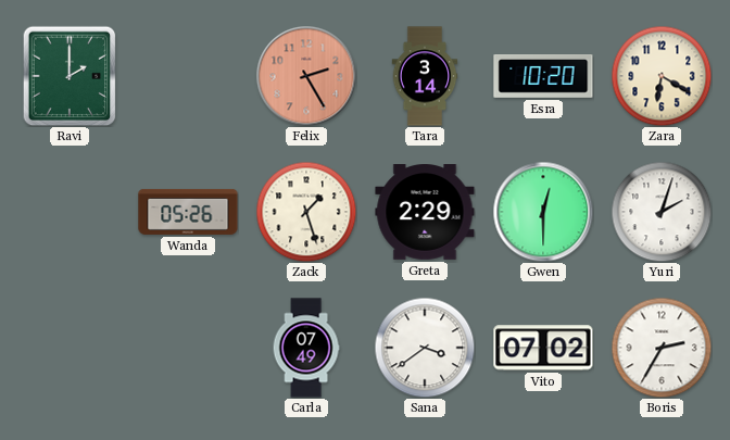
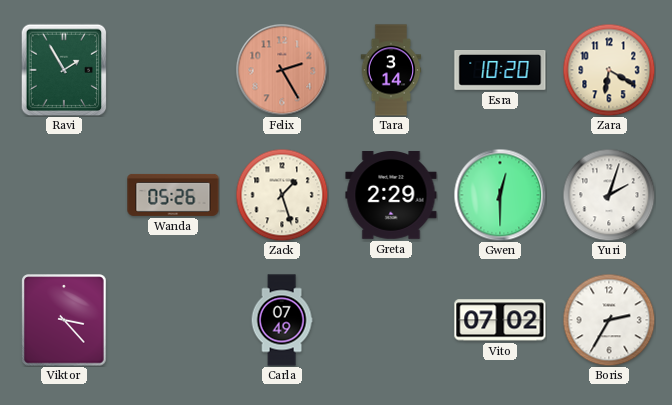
Ravi: 2:00 -> 1:55 (64, 70)
Viktor: none -> 3:23 (64, 320)
Sana: 3:39 -> none (425, 348)
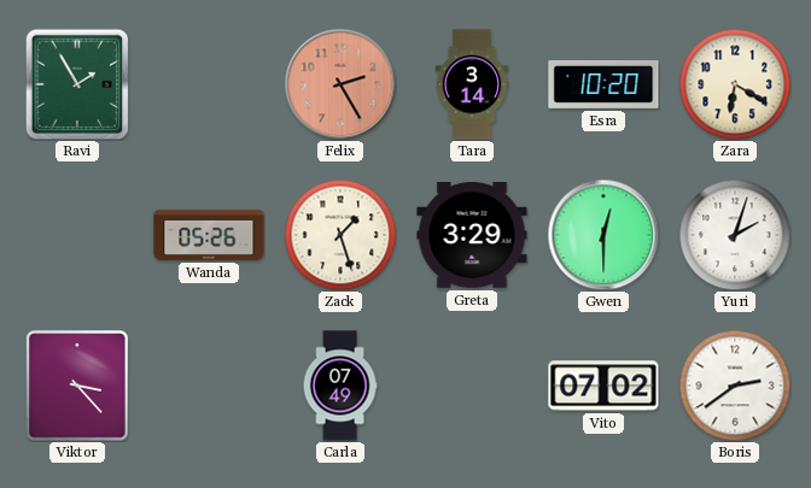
Greta: 2:29 -> 3:29 (472, 236)
Boris: 2:35 -> 2:39 (735, 386)
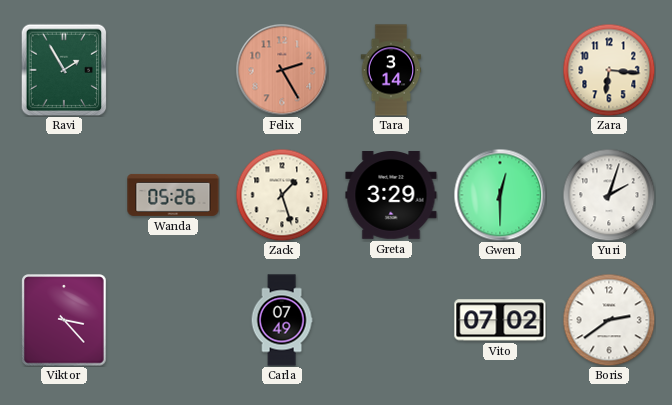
Esra: 10:20 -> none (603, 86)
Zara: 6:20 -> 6:16 (609, 70)
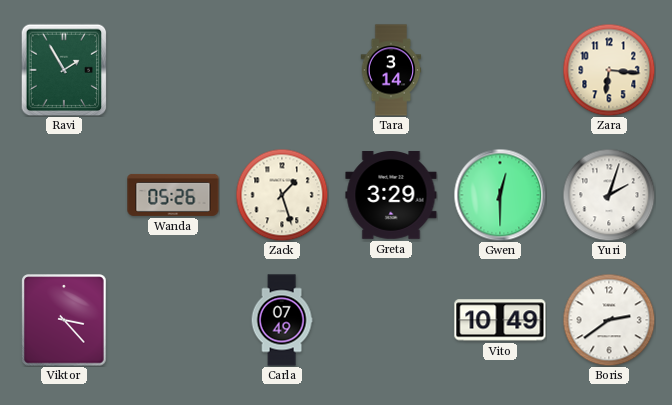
Felix: 2:25 -> none (282, 70)
Vito: 07:02 -> 10:49 (500, 320)
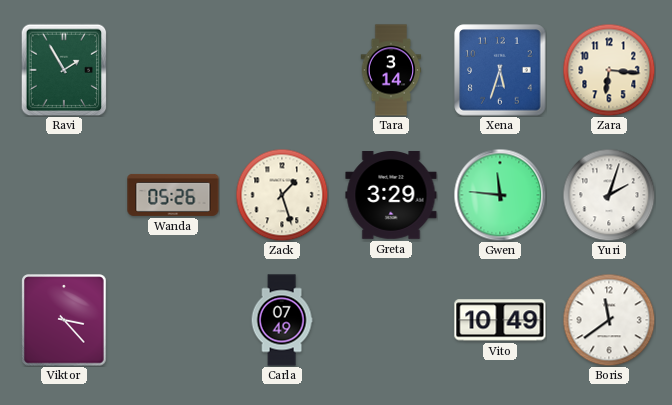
Xena: none -> 5:33 (500, 70)
Gwen: 12:30 -> 11:46 (500, 195)
Boris: 2:39 -> 11:39 (609, 320)
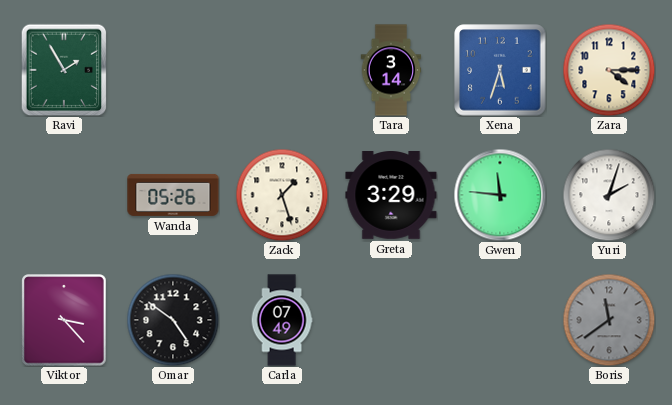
Zara: 6:16 -> 4:15 (609, 70)
Omar: none -> 4:51 (173, 320)
Vito: 10:49 -> none (500, 320)
Boris dial: white -> grey (609, 320)
